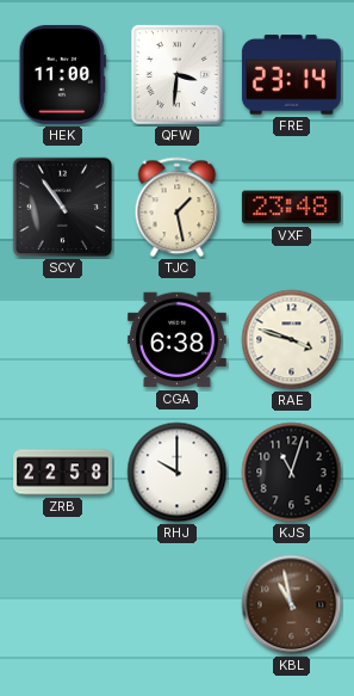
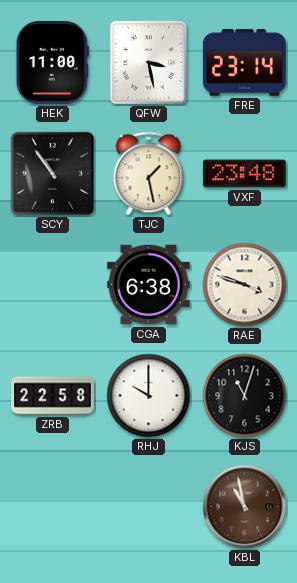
QFW: 3:31 -> 3:28 (148, 62)
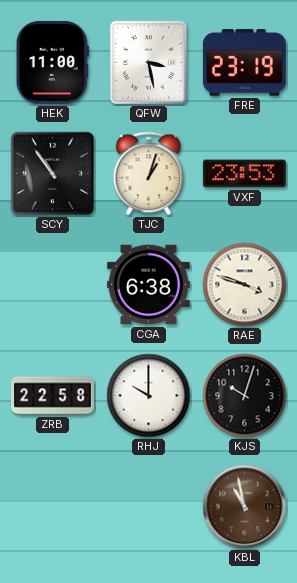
FRE: 23:14 -> 23:19 (244, 63)
TJC: 1:28 -> 1:03 (149, 174)
VXF: 23:48 -> 23:53 (244, 174)
KJS: 11:03 -> 10:03 (245, 396)
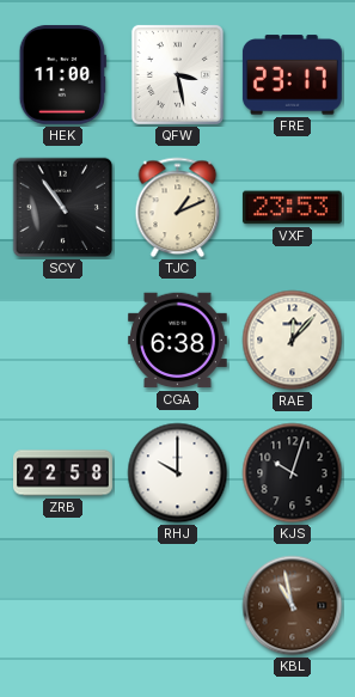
FRE: 23:19 -> 23:17 (292, 75)
TJC: 1:03 -> 1:11 (178, 208)
RAE: 3:48 -> 12:07 (293, 341)
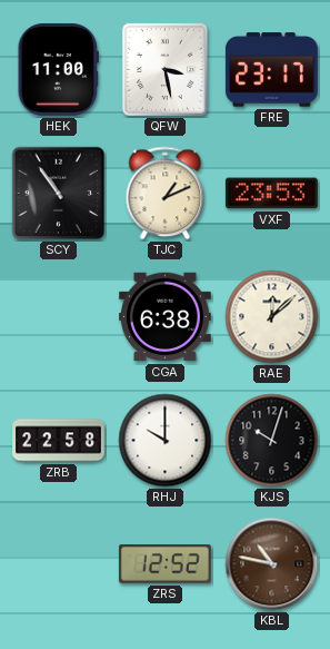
RAE: 12:07 -> 12:08 (272, 317)
ZRS: none -> 12:52 (164, 564)
KBL: 10:58 -> 10:47 (272, 564)
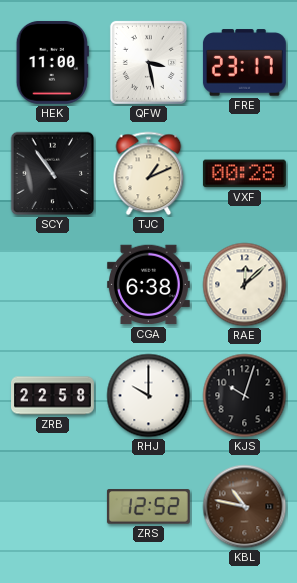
VXF: 23:53 -> 00:28 (244, 174)
